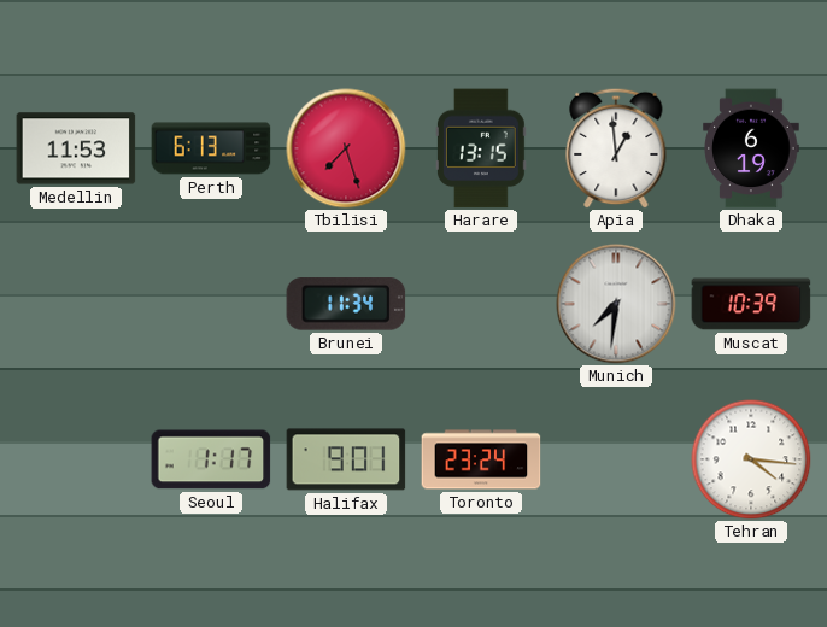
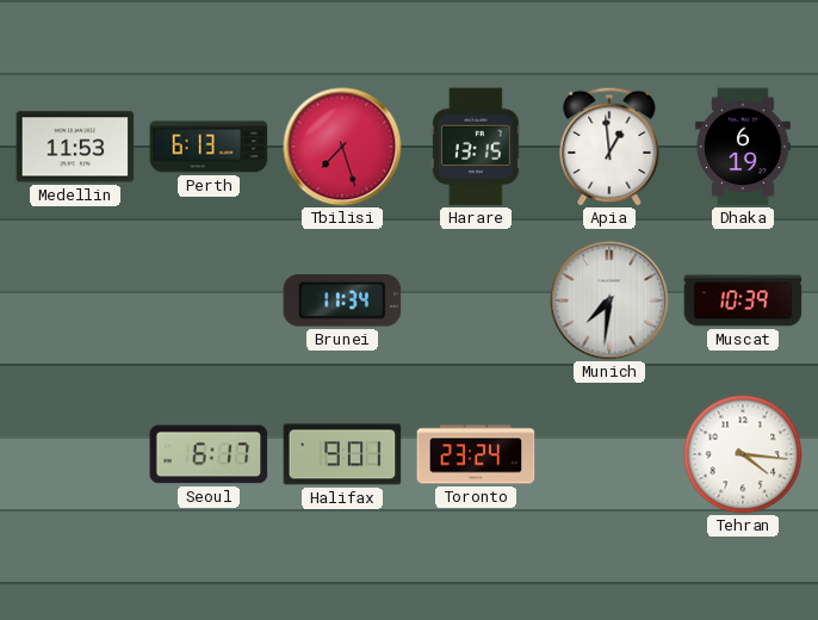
Seoul: 1:17 -> 6:17 (209, 454)
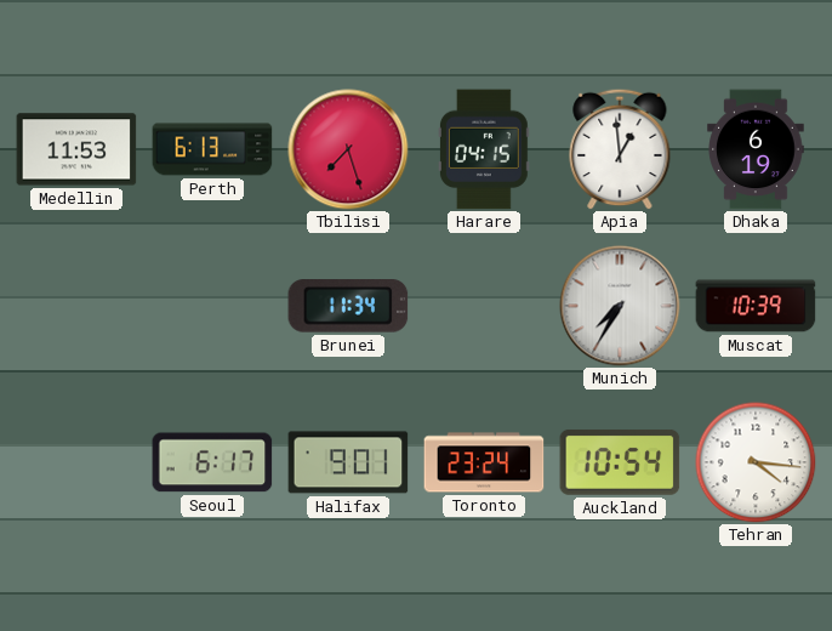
Harare: 13:15 -> 04:15 (484, 149)
Munich: 7:31 -> 7:35 (620, 306)
Auckland: none -> 10:54 (620, 462)
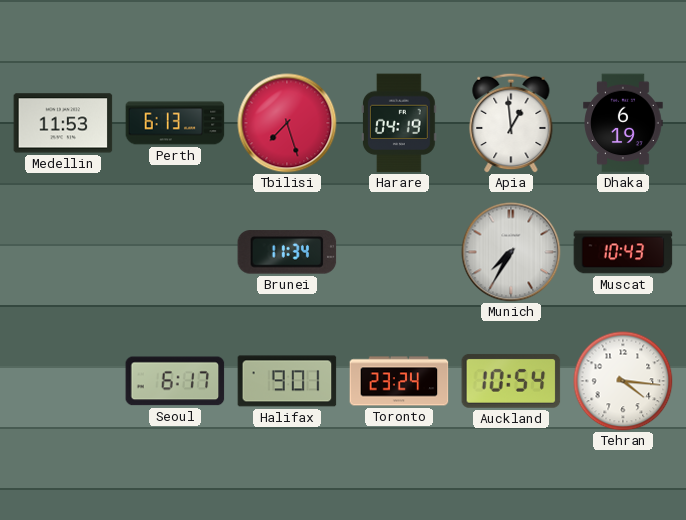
Harare: 04:15 -> 04:19 (399, 123)
Muscat: 10:39 -> 10:43 (623, 252)
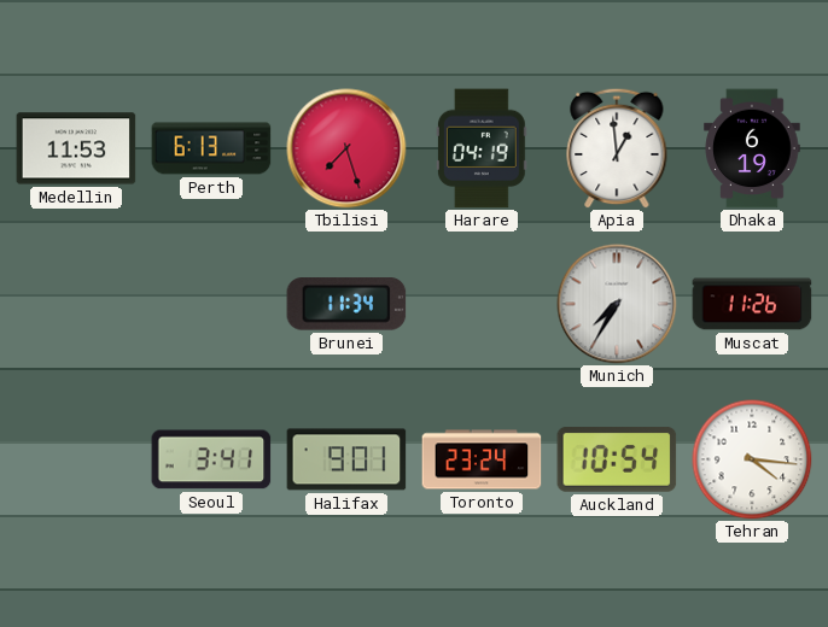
Muscat: 10:43 -> 11:26 (752, 304)
Seoul: 6:17 -> 3:41 (211, 459)
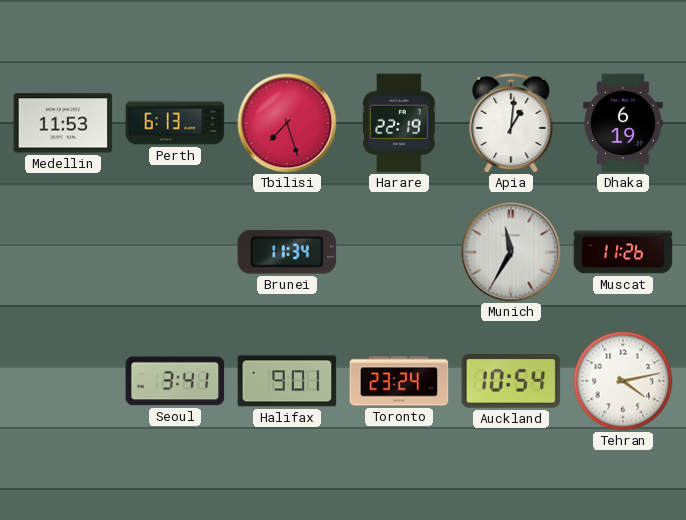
Harare: 04:19 -> 22:19 (399, 123)
Apia: 12:59 -> 1:01 (511, 123)
Munich: 7:35 -> 11:35 (511, 252)
Tehran: 4:16 -> 4:13 (623, 381)
